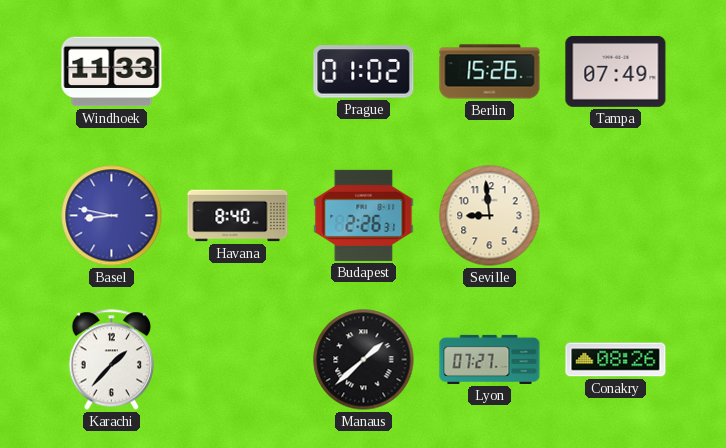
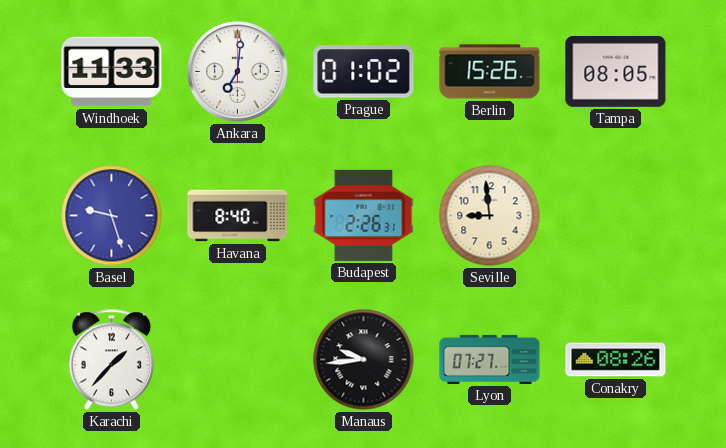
Ankara: none -> 7:01 (238, 72)
Tampa: 07:49 -> 08:05 (616, 71)
Basel: 8:47 -> 9:27 (112, 216)
Manaus: 1:38 -> 9:44 (364, 360)
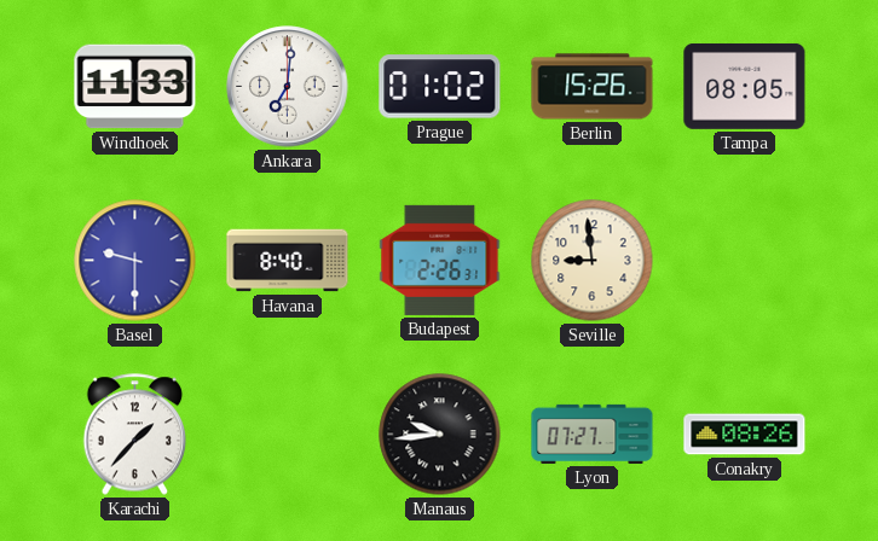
Basel: 9:27 -> 9:30 (135, 261)
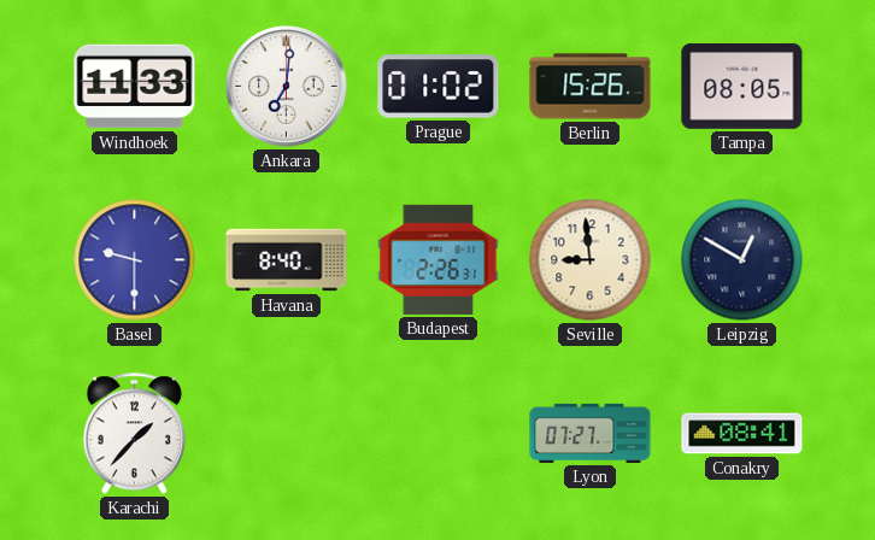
Leipzig: none -> 12:50 (742, 260)
Manaus: 9:44 -> none (440, 435)
Conakry: 08:26 -> 08:41 (742, 434)
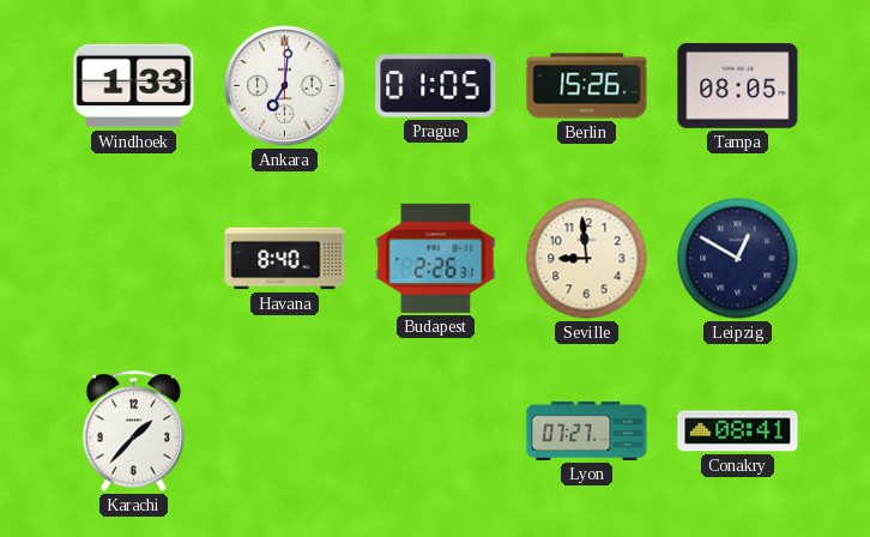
Windhoek: 11:33 -> 1:33 (134, 86)
Prague: 01:02 -> 01:05 (436, 86)
Basel: 9:30 -> none (135, 260)
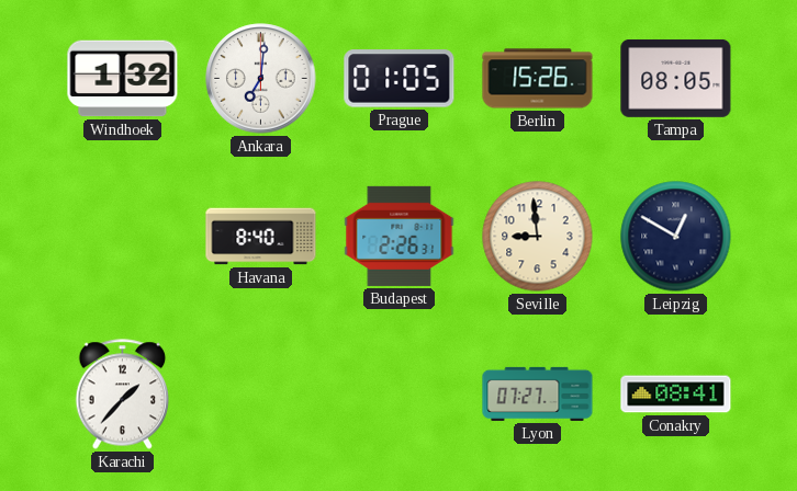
Windhoek: 1:33 -> 1:32 (123, 79)
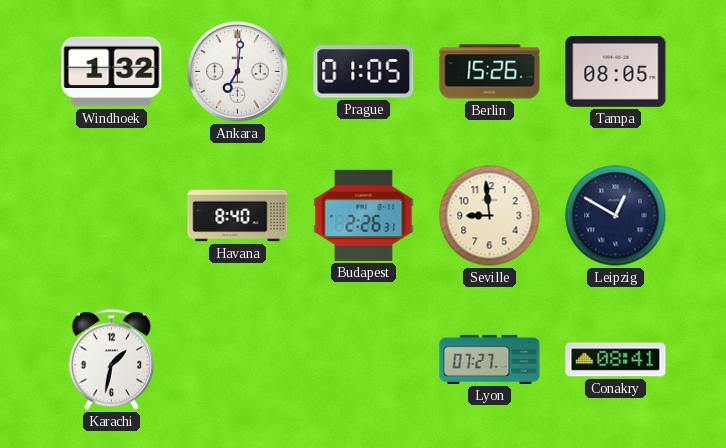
Karachi: 1:37 -> 1:32 (112, 360)
